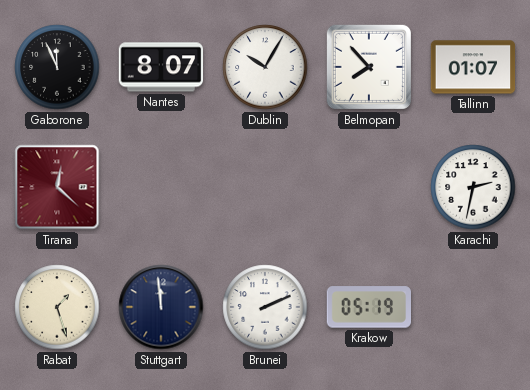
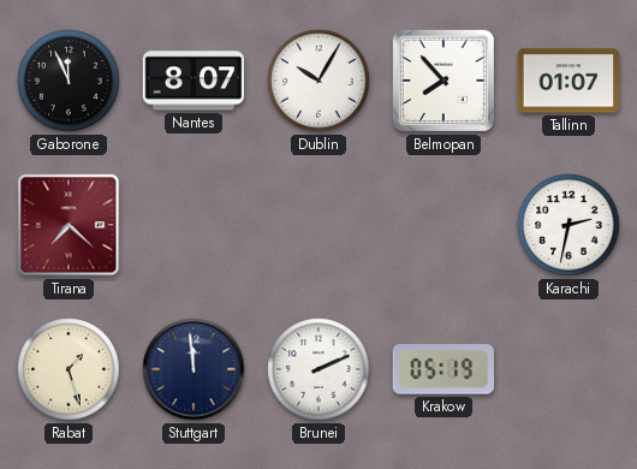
Tirana: 12:22 -> 7:22 (69, 225)
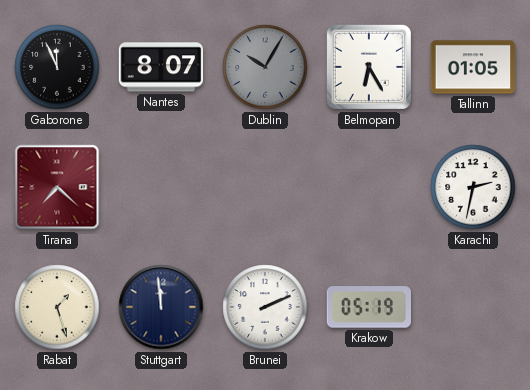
Dublin dial: white -> grey (265, 67)
Belmopan: 7:53 -> 6:25 (369, 67)
Tallinn: 01:07 -> 01:05 (473, 67)
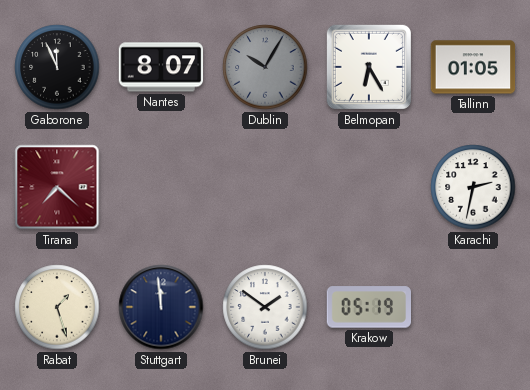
Brunei: 2:11 -> 1:51 (265, 307)
